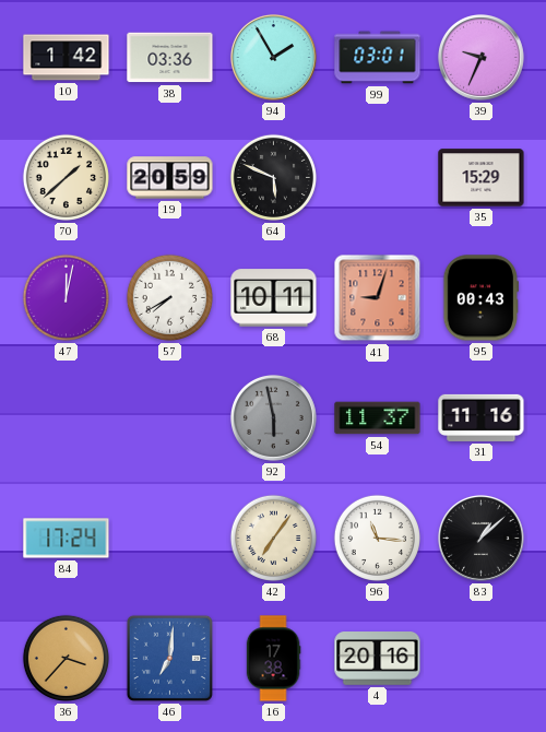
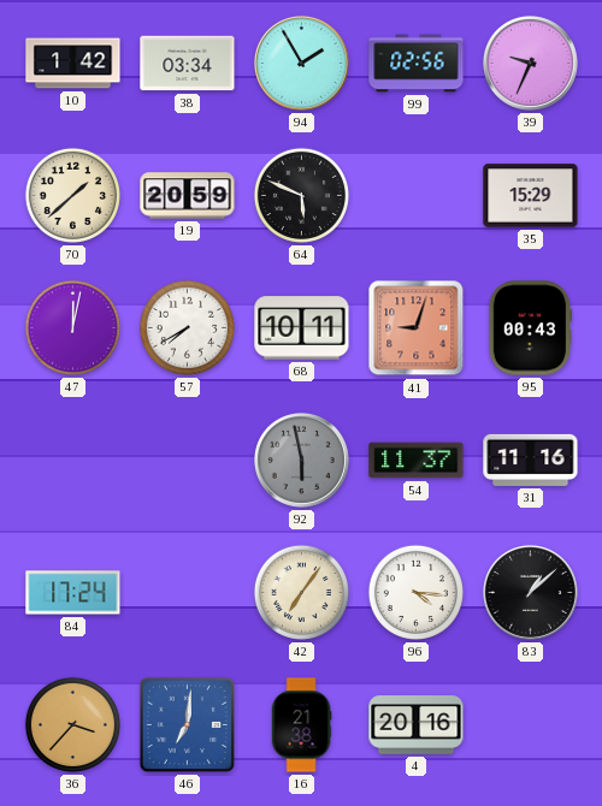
38: 03:36 -> 03:34 (188, 64)
99: 03:01 -> 02:56 (417, 64)
96: 11:16 -> 4:16 (415, 592)
16: 17:38 -> 21:38 (301, 725)
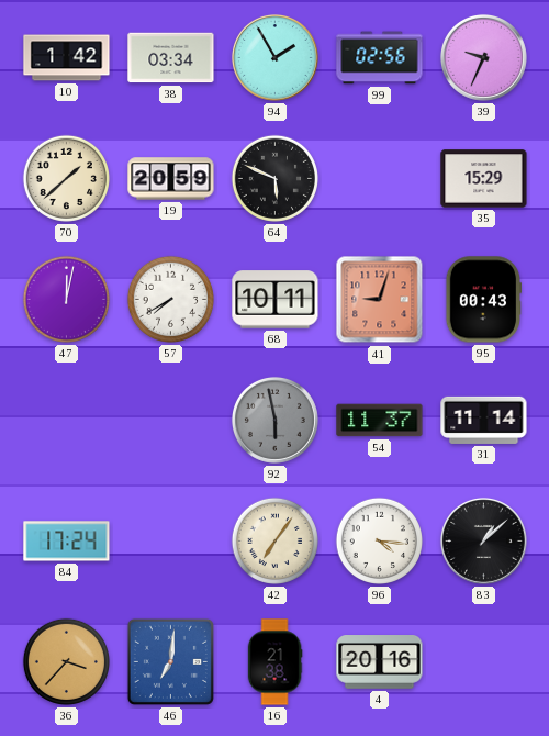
31: 11:16 -> 11:14 (484, 420)
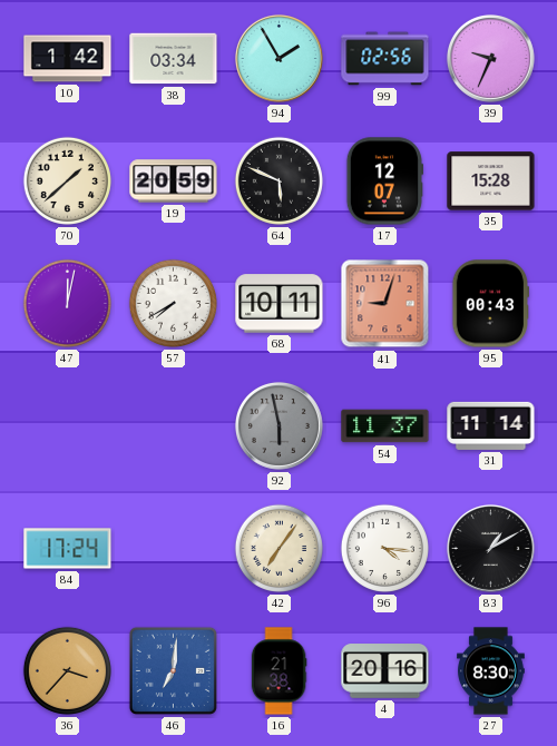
17: none -> 12:07 (384, 181)
35: 15:29 -> 15:28 (491, 181)
83: 1:08 -> 1:10 (490, 548)
27: none -> 8:30 (491, 671)
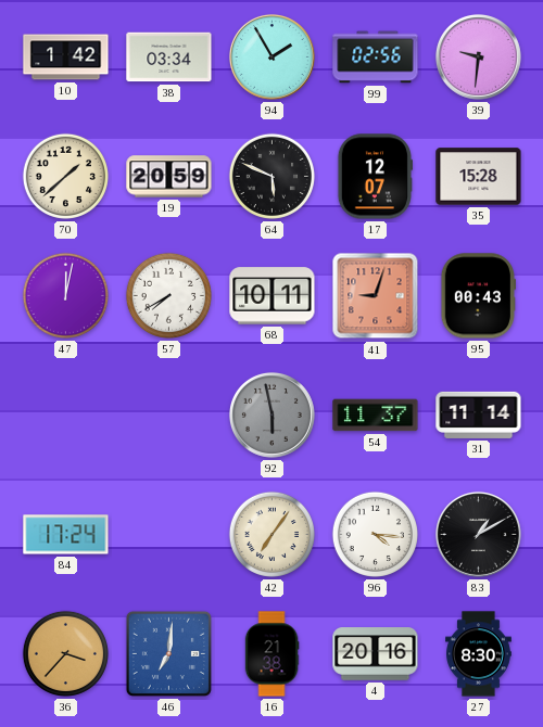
39: 9:34 -> 9:31 (478, 56)
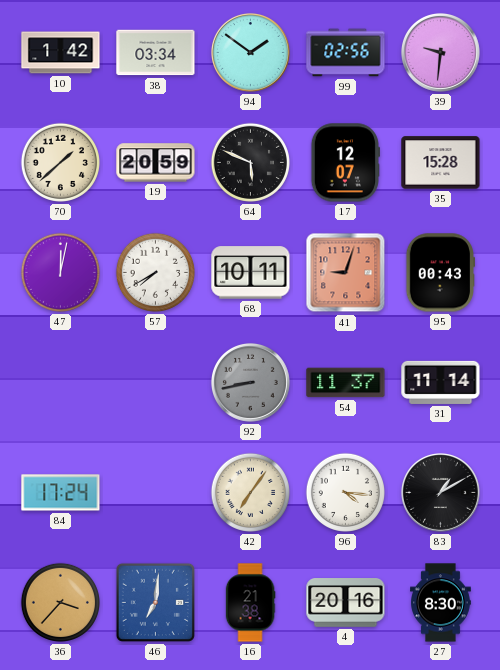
94: 1:55 -> 1:51 (250, 52)
92: 5:58 -> 8:43 (250, 382)
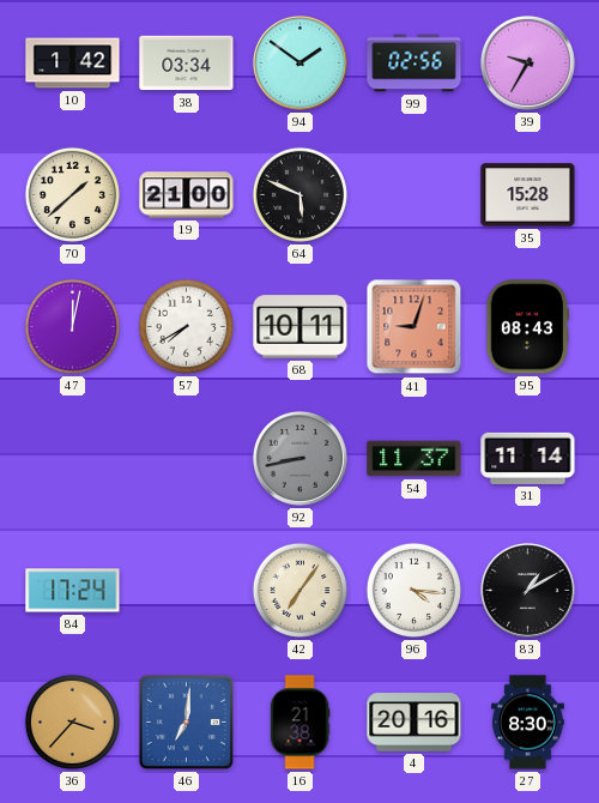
39: 9:31 -> 9:35 (527, 62)
19: 20:59 -> 21:00 (187, 195)
17: 12:07 -> none (345, 163)
95: 00:43 -> 08:43 (527, 327)
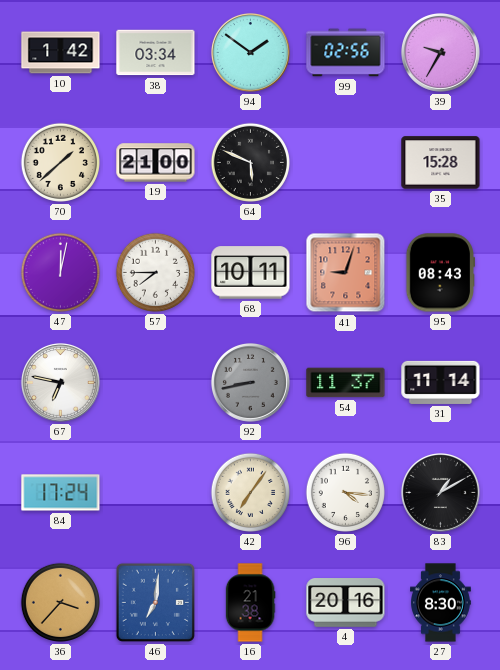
57: 7:40 -> 7:45 (155, 272)
67: none -> 6:47 (60, 382)
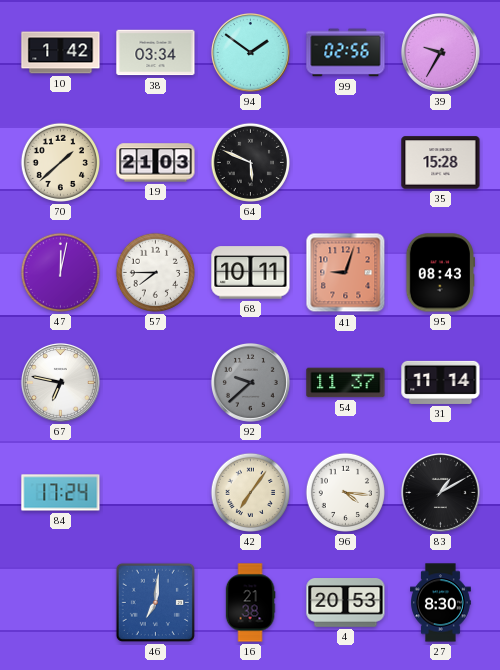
19: 21:00 -> 21:03 (156, 163)
92: 8:43 -> 9:38 (250, 382)
36: 3:37 -> none (60, 602)
4: 20:16 -> 20:53 (346, 603)
